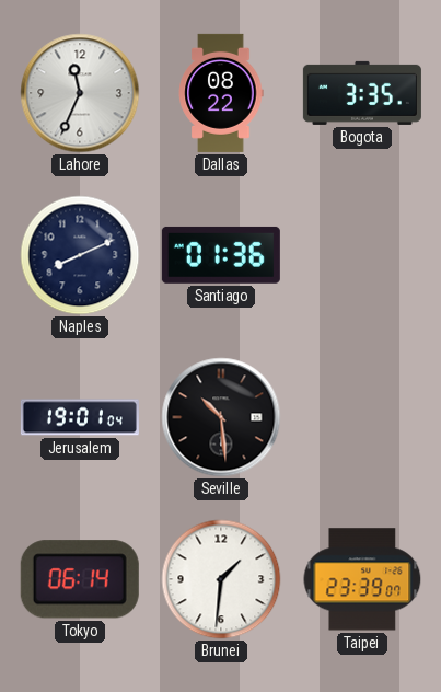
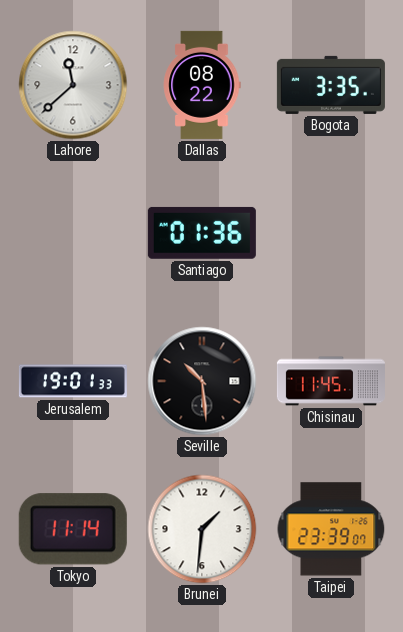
Lahore: 11:34 -> 11:38 (73, 85)
Naples: 8:11 -> none (80, 255)
Jerusalem: 19:01:04 -> 19:01:33 (73, 381)
Chisinau: none -> 11:45 (331, 381)
Tokyo: 06:14 -> 11:14 (73, 529)
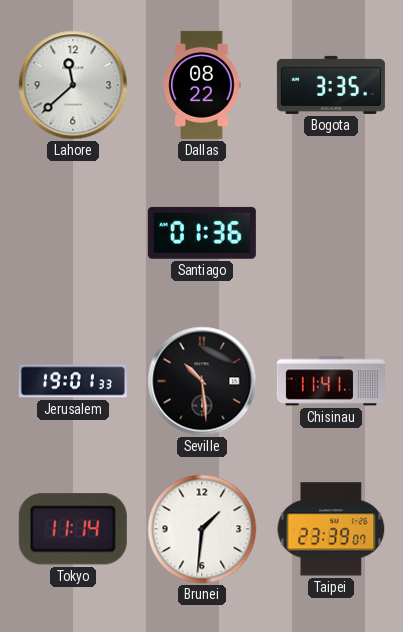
Chisinau: 11:45 -> 11:41 (331, 381)
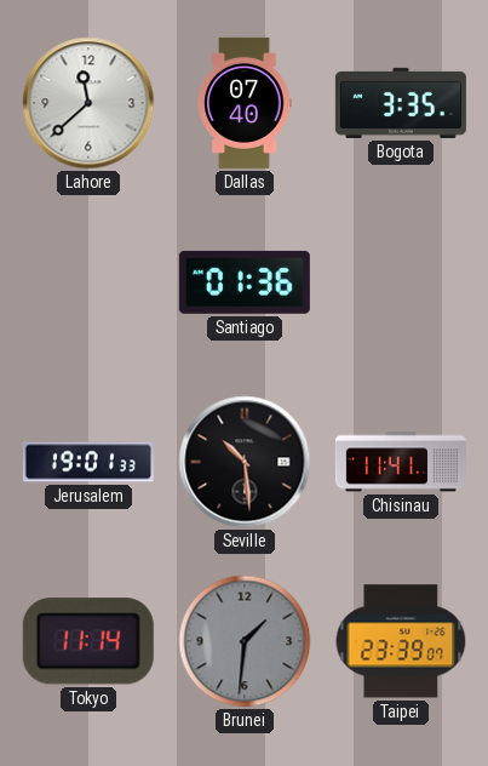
Dallas: 08:22 -> 07:40 (245, 103)
Brunei dial: white -> grey (245, 641)
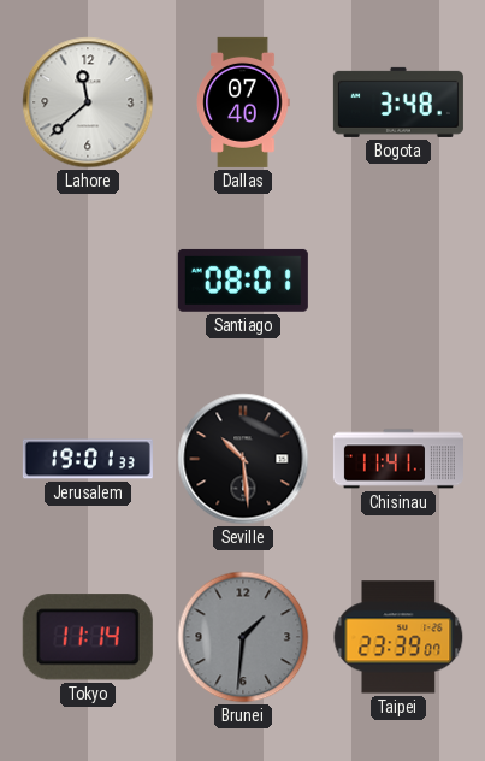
Bogota: 3:35 -> 3:48 (398, 102)
Santiago: 01:36 -> 08:01 (243, 281)
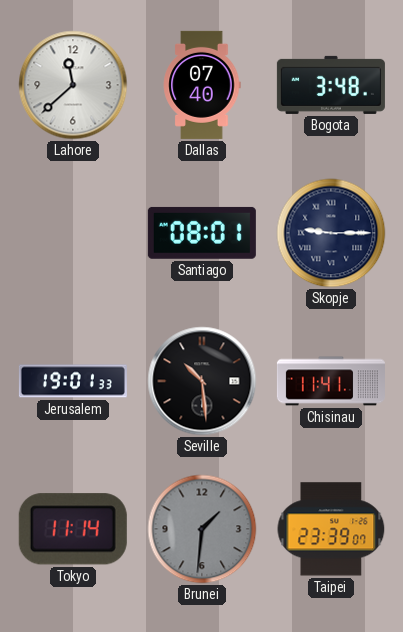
Skopje: none -> 9:15 (331, 233)
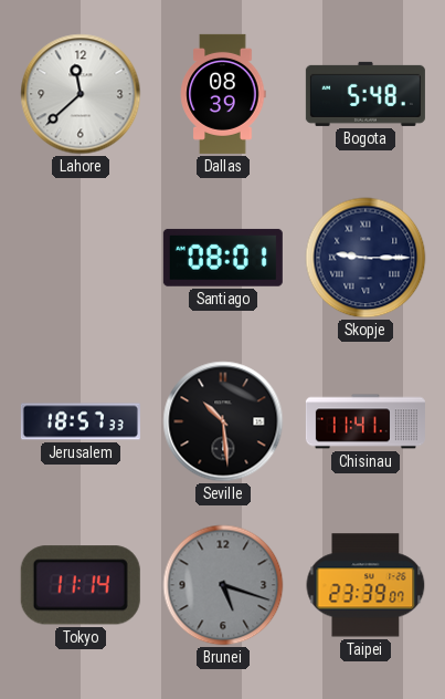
Dallas: 07:40 -> 08:39 (223, 94)
Bogota: 3:48 -> 5:48 (365, 94)
Jerusalem: 19:01 -> 18:57 (81, 421)
Brunei: 1:31 -> 5:18 (223, 585)
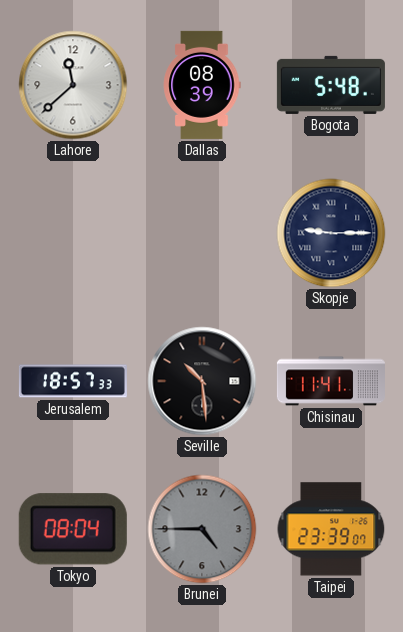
Santiago: 08:01 -> none (223, 258)
Tokyo: 11:14 -> 08:04 (73, 529)
Brunei: 5:18 -> 4:45 (202, 529)
